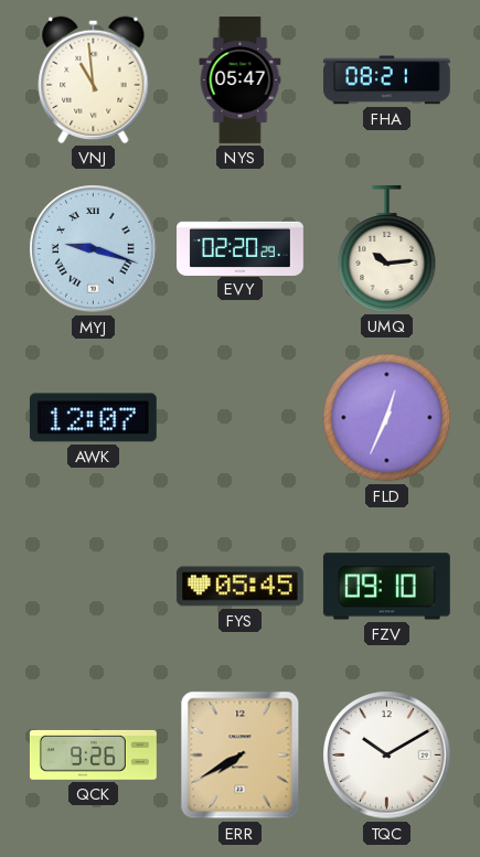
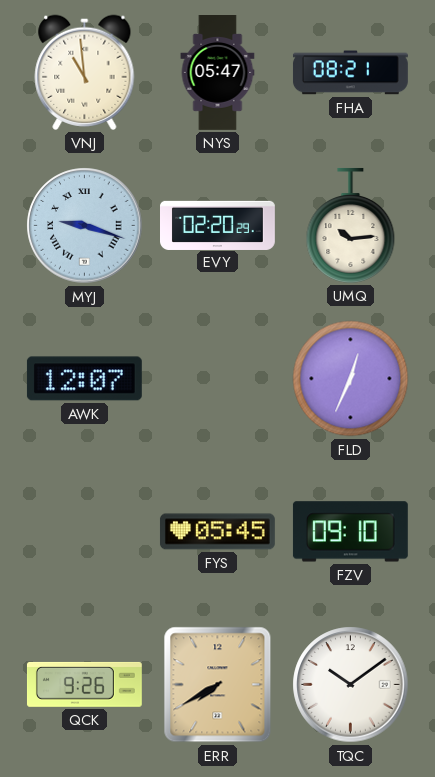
TQC: 10:10 -> 10:09 (351, 685)
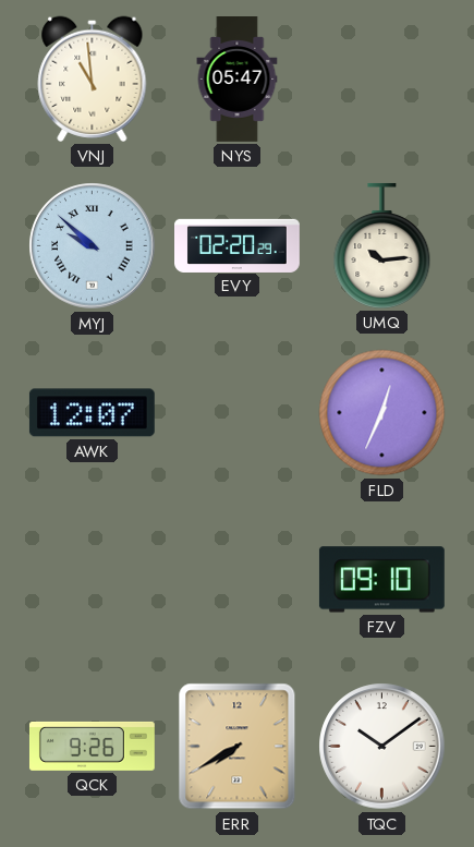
FHA: 08:21 -> none (350, 73)
MYJ: 9:18 -> 9:52 (93, 246)
FYS: 05:45 -> none (217, 532)
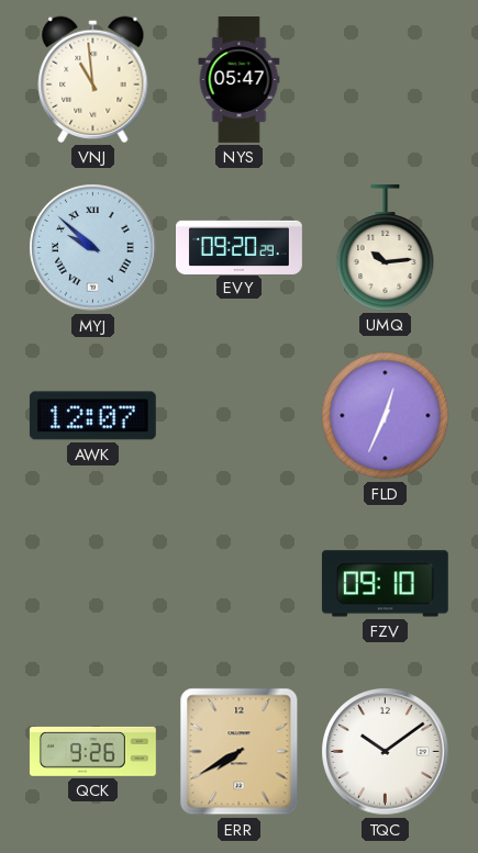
EVY: 02:20 -> 09:20 (240, 247)
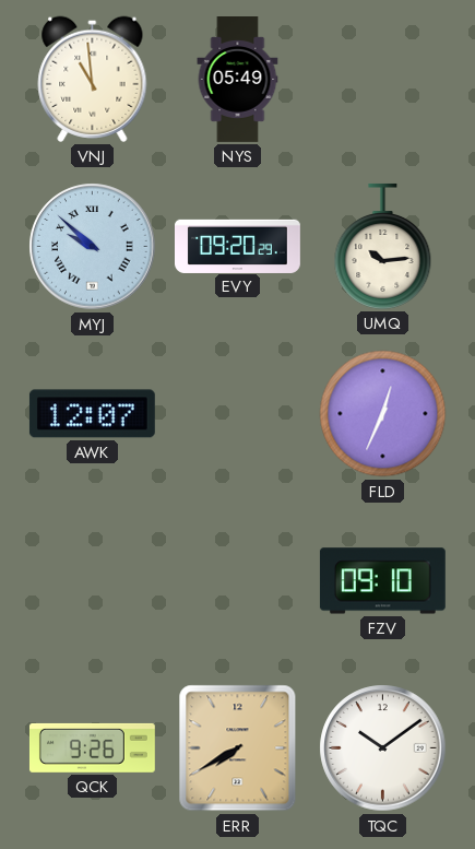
NYS: 05:47 -> 05:49 (238, 80)
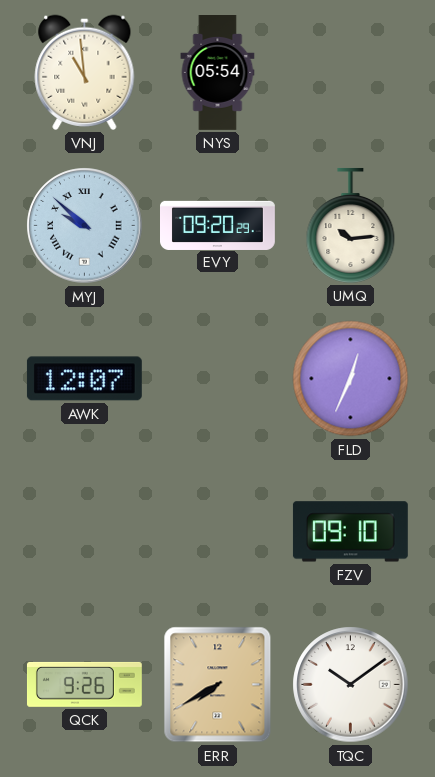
NYS: 05:49 -> 05:54 (218, 73)
